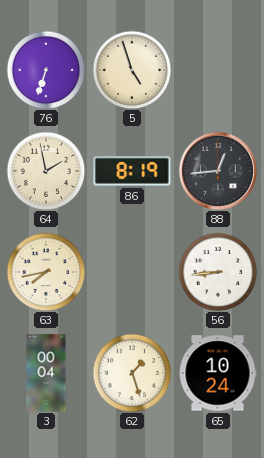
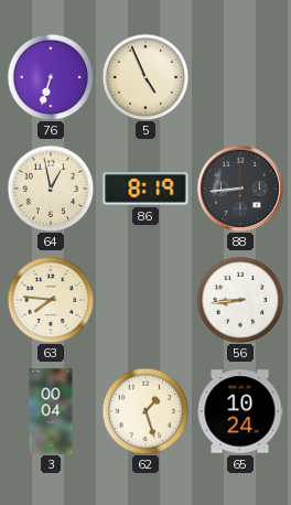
5: 4:57 -> 4:56 (145, 77)
64: 1:58 -> 12:58 (51, 189)
88: 12:44 -> 8:44 (240, 189)
63: 7:43 -> 7:46 (51, 300)
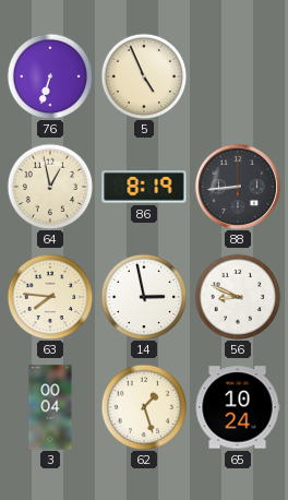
14: none -> 2:58 (144, 297)
56: 8:44 -> 8:49 (238, 297)
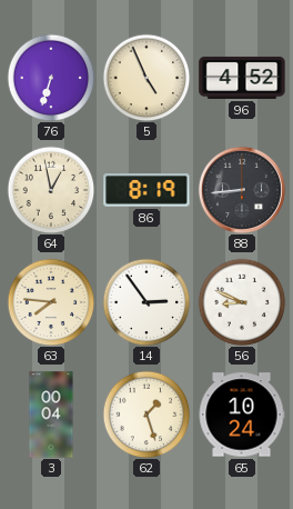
96: none -> 4:52 (242, 78)
14: 2:58 -> 2:54 (146, 302)
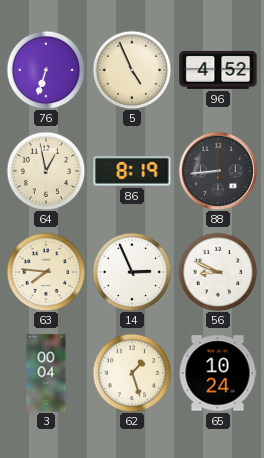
14: 2:54 -> 2:56 (132, 272)
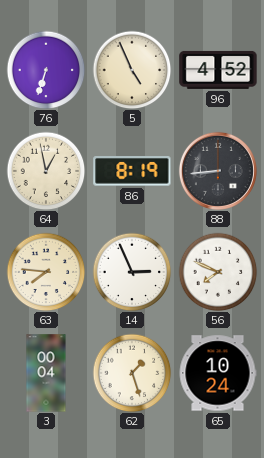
56: 8:49 -> 7:49 (218, 272)
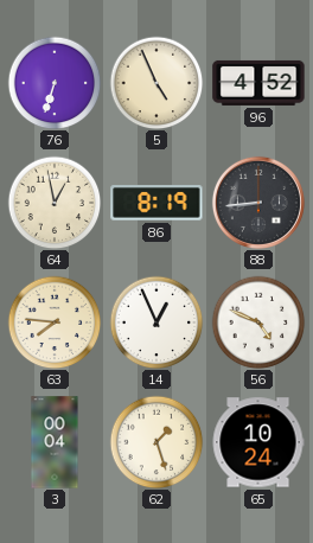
14: 2:56 -> 12:56 (156, 322)
56: 7:49 -> 4:49 (258, 322)
